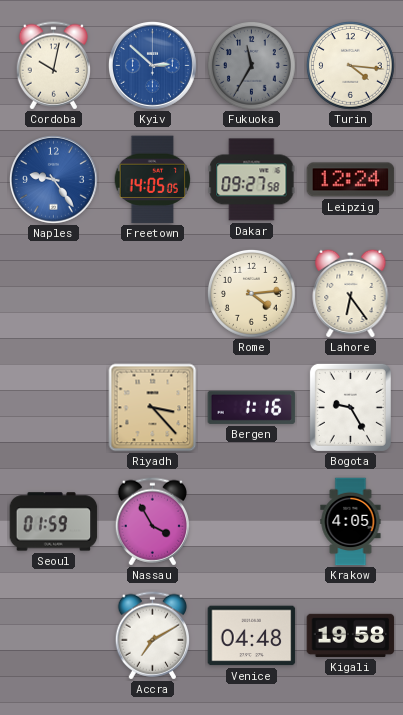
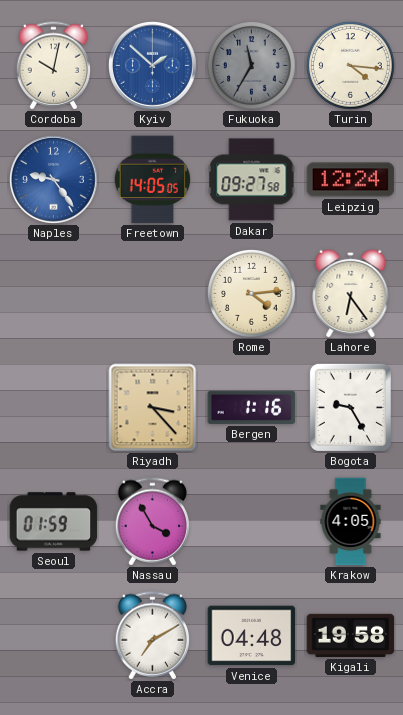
Kyiv: 2:52 -> 1:52 (153, 66)
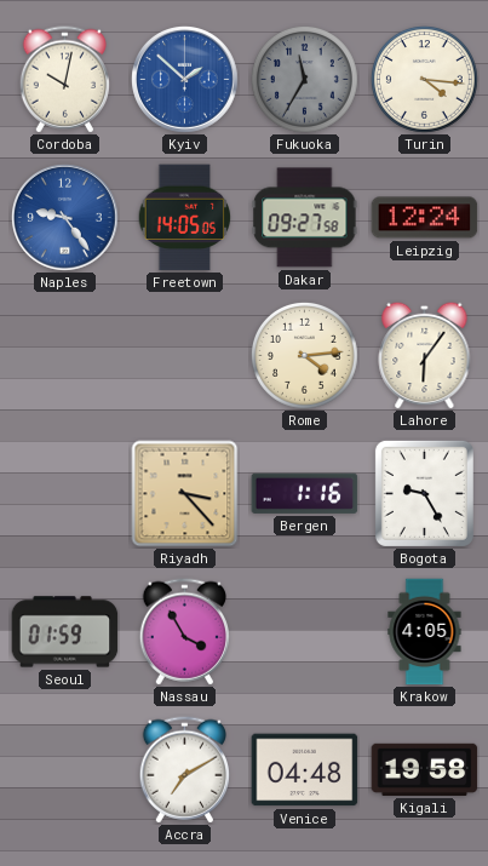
Lahore: 6:24 -> 6:06 (425, 355)
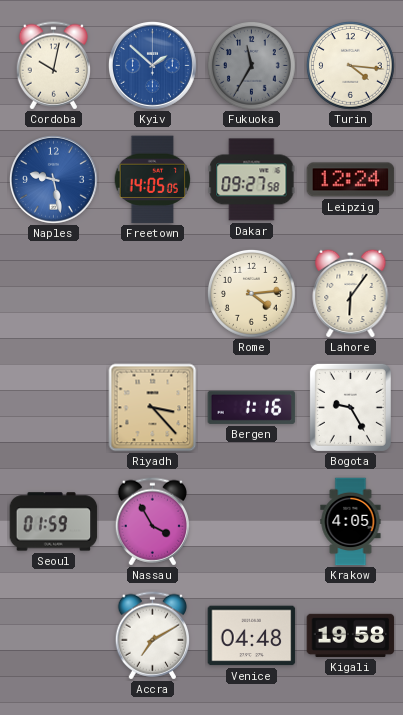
Naples: 9:24 -> 9:28 (54, 180)
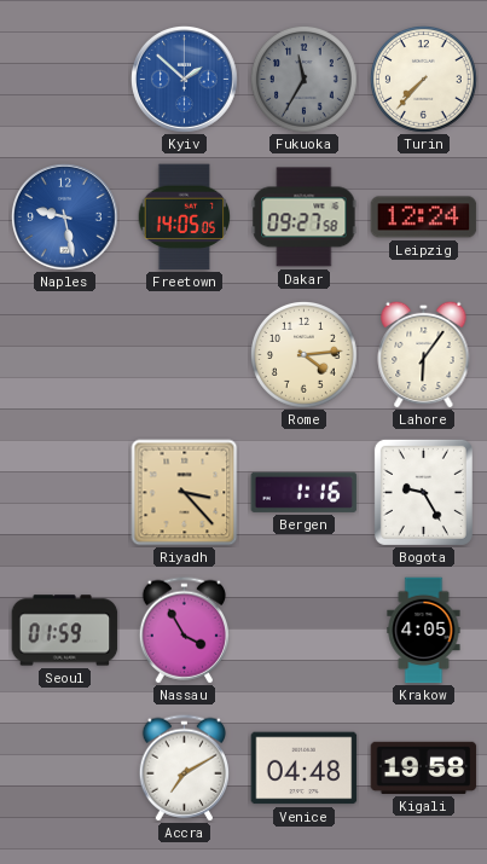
Cordoba: 10:02 -> none (53, 66)
Turin: 4:16 -> 7:37 (424, 80)
